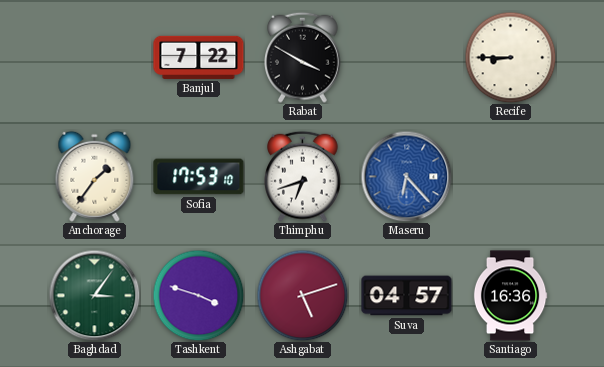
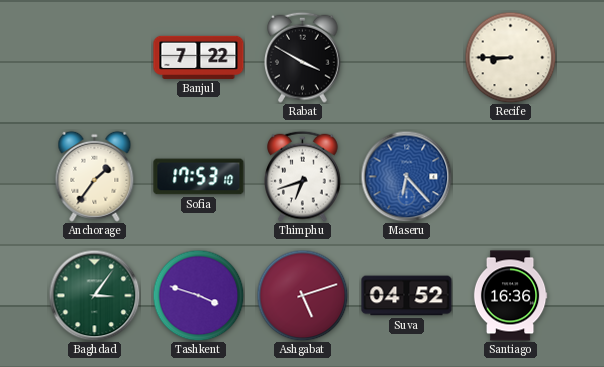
Suva: 04:57 -> 04:52 (407, 296)
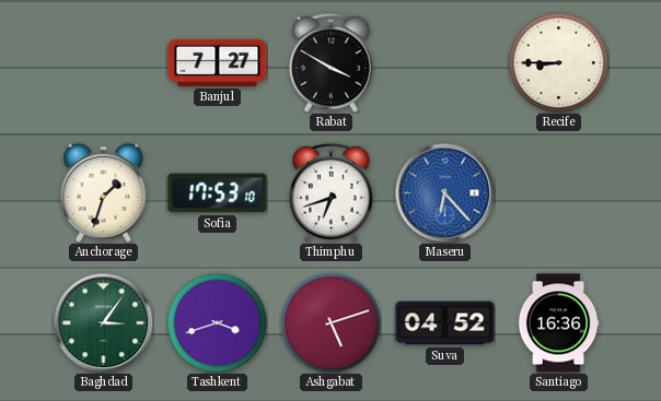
Banjul: 7:22 -> 7:27 (218, 62)
Anchorage: 1:36 -> 1:33 (104, 192)
Tashkent: 3:48 -> 3:42 (217, 322)
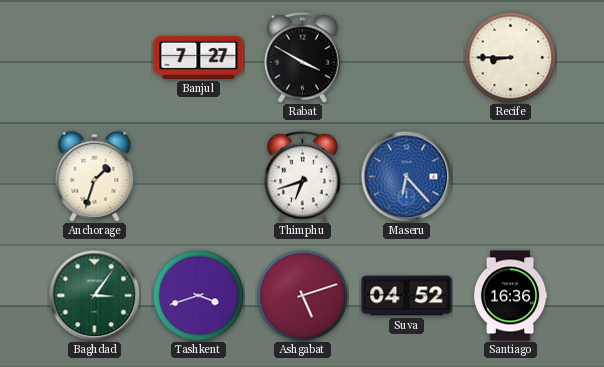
Sofia: 17:53 -> none (218, 193)
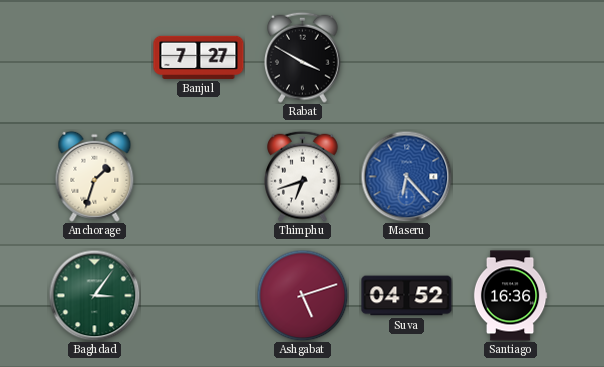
Recife: 8:45 -> none (510, 57)
Tashkent: 3:42 -> none (198, 295)
